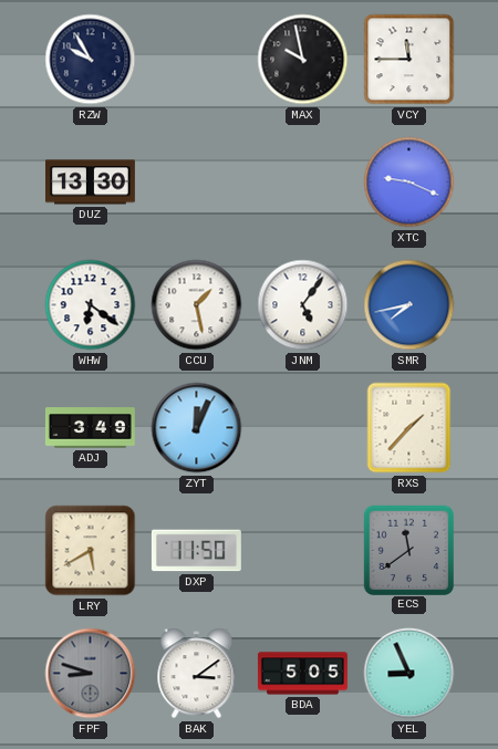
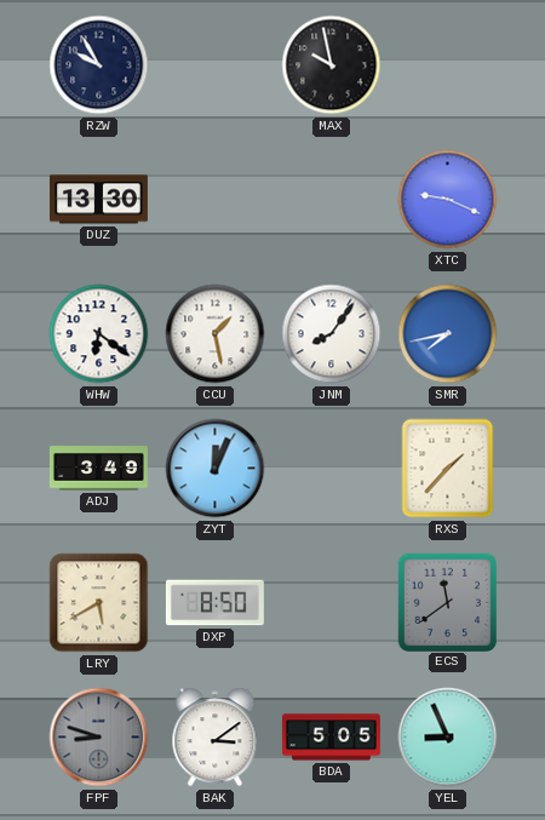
VCY: 11:45 -> none (409, 60)
JNM: 5:06 -> 8:06 (332, 334)
DXP: 11:50 -> 8:50 (214, 603)
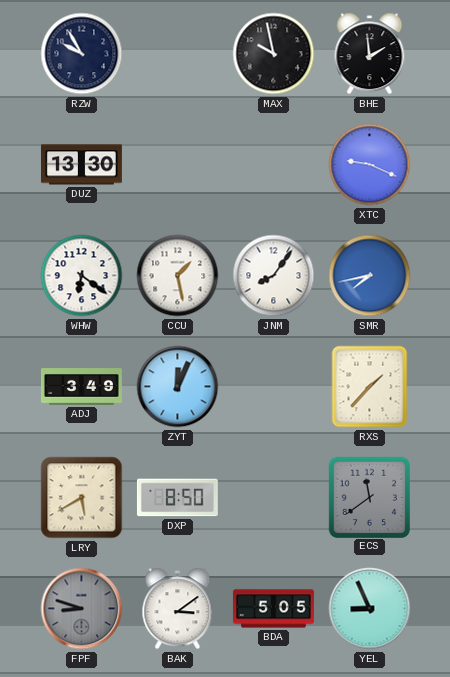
BHE: none -> 1:59 (370, 54)
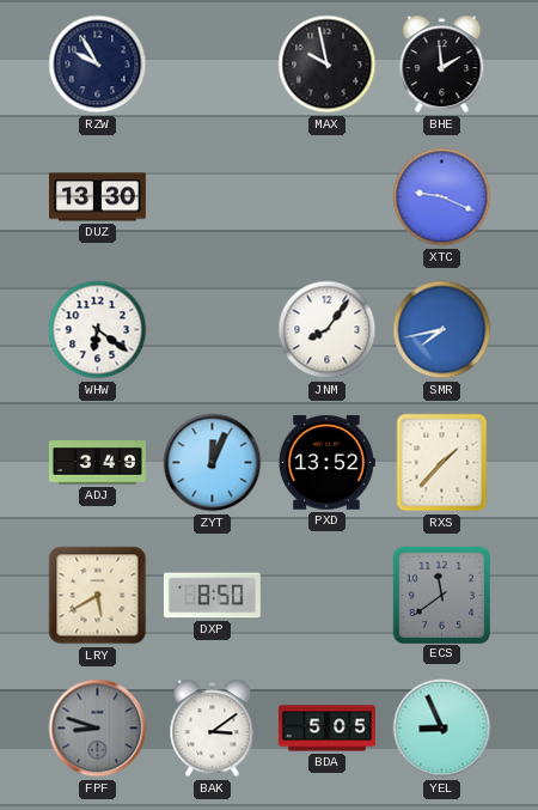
CCU: 1:28 -> none (178, 276)
PXD: none -> 13:52 (326, 463)
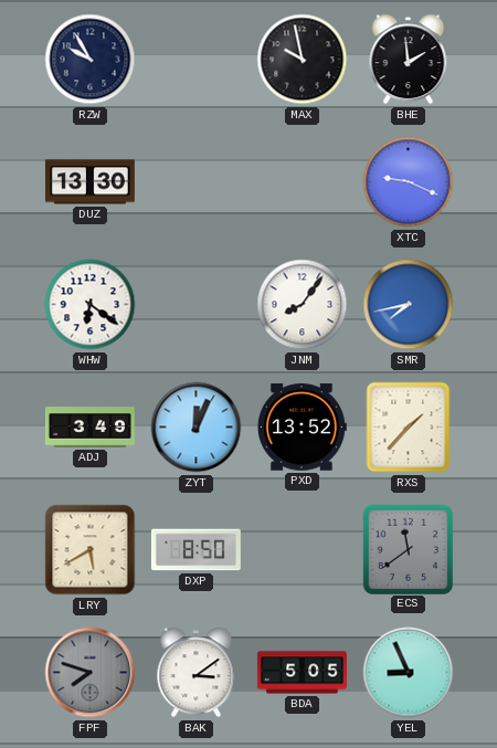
FPF: 8:48 -> 7:48 (91, 673)
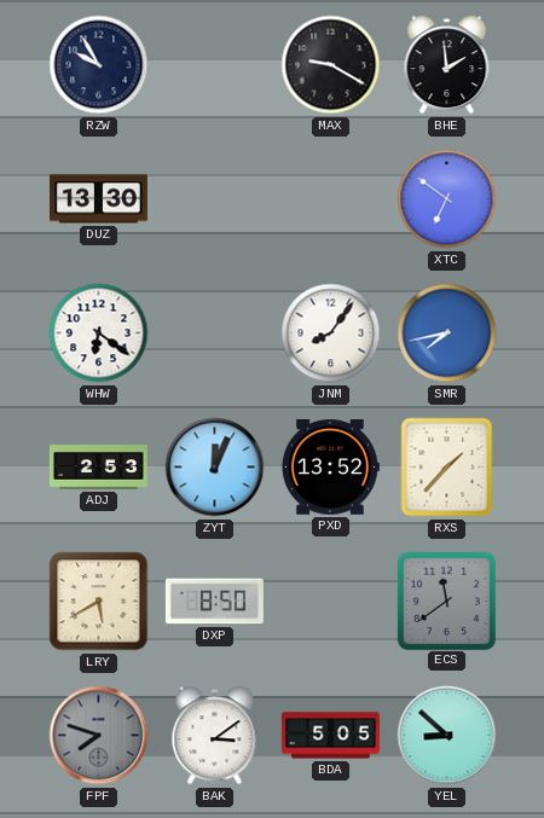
MAX: 9:58 -> 9:20 (331, 65)
XTC: 9:19 -> 6:51 (447, 199)
ADJ: 3:49 -> 2:53 (98, 468)
YEL: 8:56 -> 8:52 (447, 736)
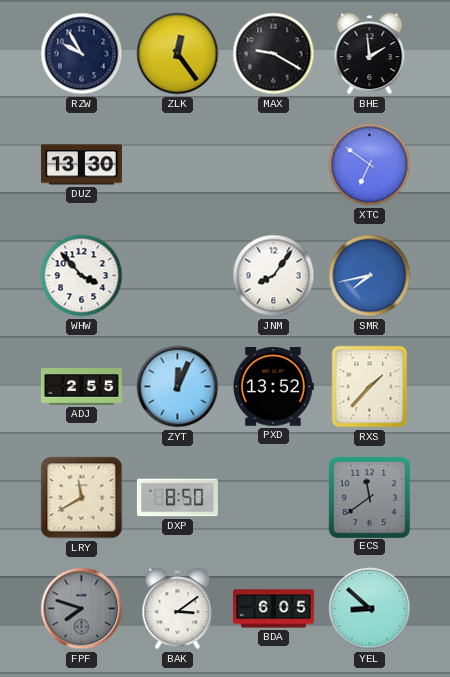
ZLK: none -> 12:24 (178, 54)
WHW: 6:21 -> 3:53 (82, 276)
ADJ: 2:53 -> 2:55 (81, 387)
LRY: 5:40 -> 11:40 (82, 498)
BDA: 5:05 -> 6:05 (273, 609)
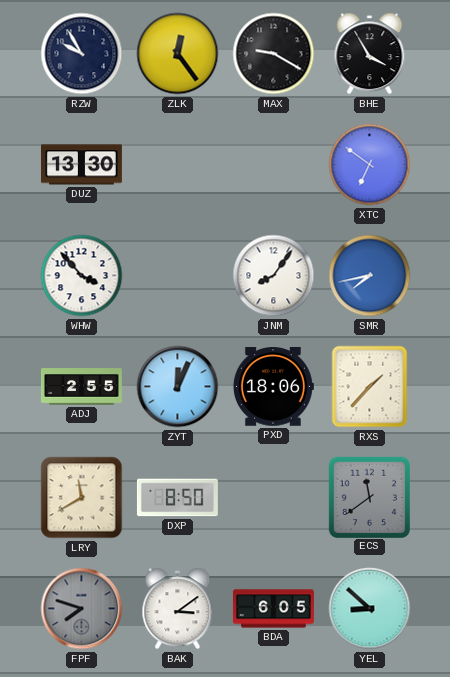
BHE: 1:59 -> 3:55 (370, 54)
PXD: 13:52 -> 18:06 (273, 387)
